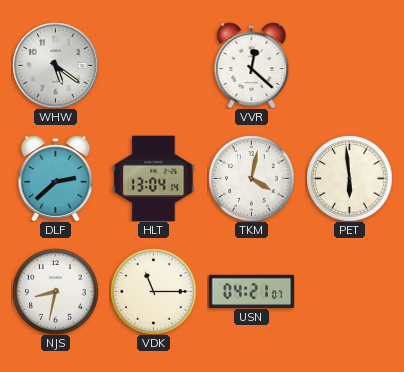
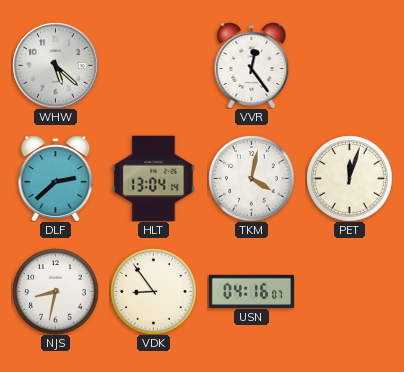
WHW: 5:21 -> 5:22 (55, 65)
VVR: 12:22 -> 12:24 (252, 65)
PET: 5:59 -> 12:03 (349, 178)
VDK: 11:15 -> 8:54 (153, 291)
USN: 04:21 -> 04:16 (251, 291)
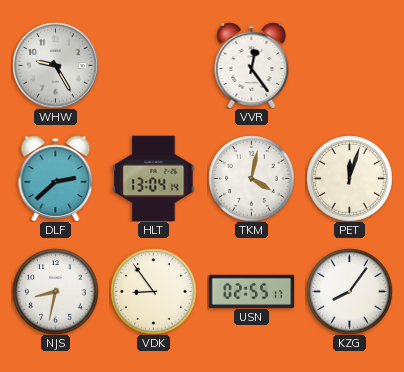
WHW: 5:22 -> 9:25 (55, 65)
USN: 04:16 -> 02:55 (251, 291)
KZG: none -> 8:06 (349, 291)
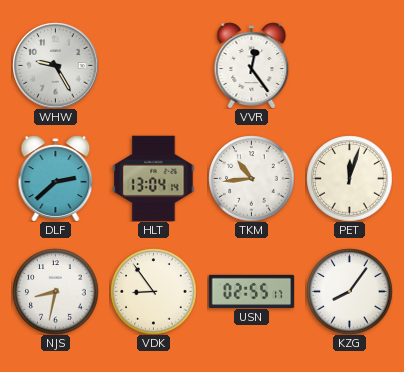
TKM: 4:02 -> 10:44 (251, 178)
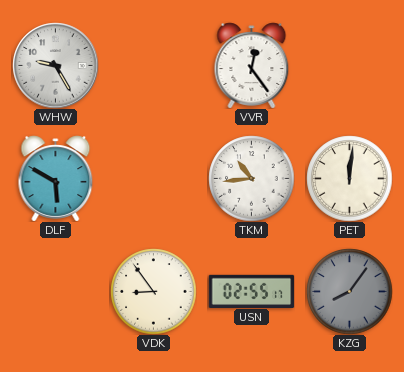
DLF: 2:38 -> 5:50 (56, 178)
HLT: 13:04 -> none (154, 178)
PET: 12:03 -> 12:01 (349, 178)
NJS: 8:32 -> none (55, 291)
KZG dial: white -> grey (349, 291)
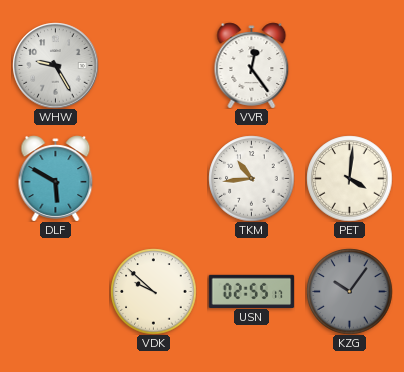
PET: 12:01 -> 4:01 (349, 178)
VDK: 8:54 -> 9:52 (153, 291)
KZG: 8:06 -> 10:06 (349, 291)
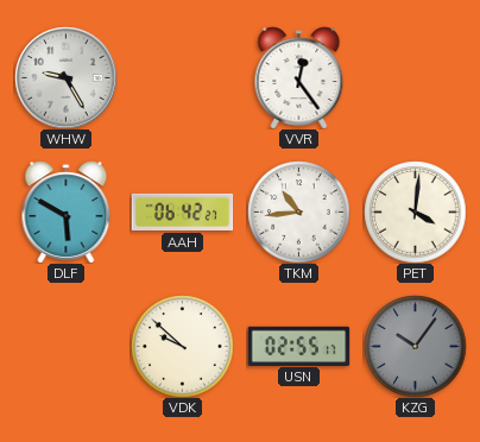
AAH: none -> 06:42 (182, 211)
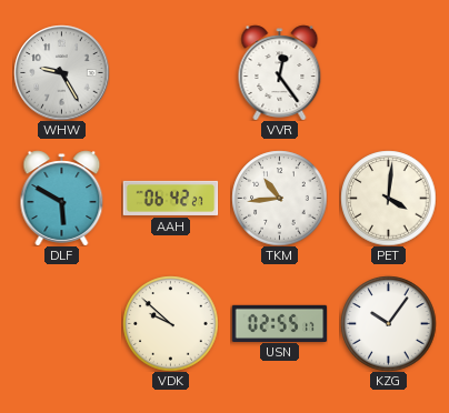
KZG dial: grey -> white (388, 323)
